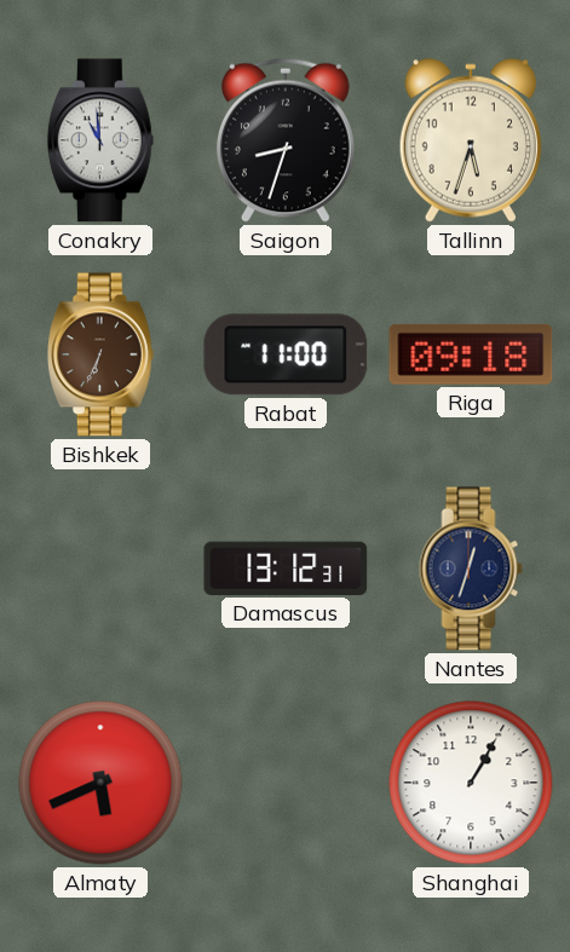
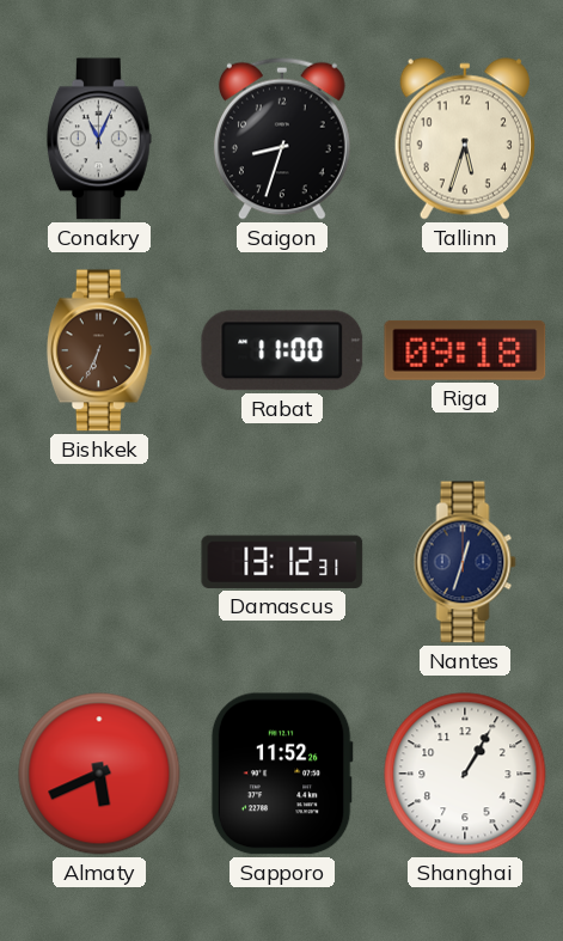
Conakry: 10:59 -> 11:04 (99, 139)
Sapporo: none -> 11:52 (282, 774)
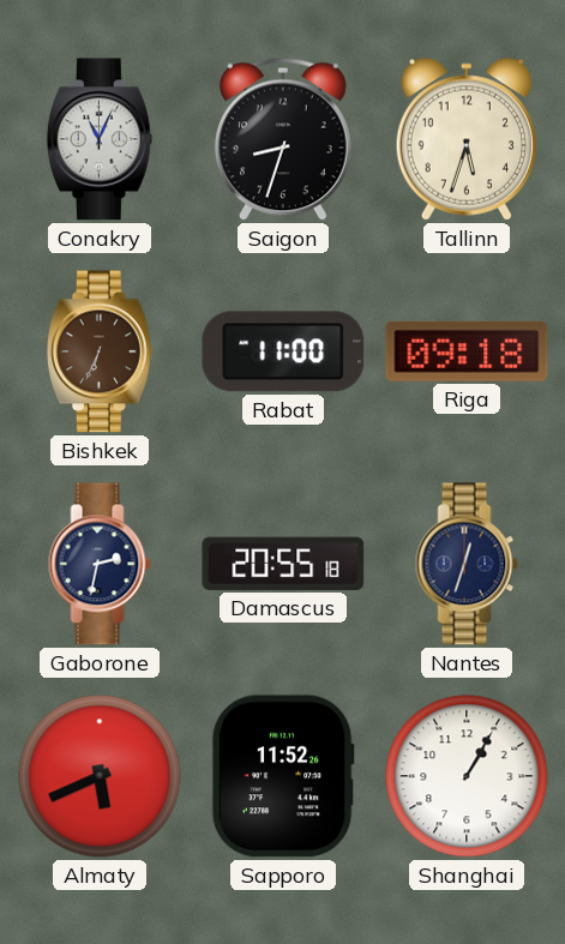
Gaborone: none -> 2:32 (100, 564)
Damascus: 13:12 -> 20:55 (283, 564)
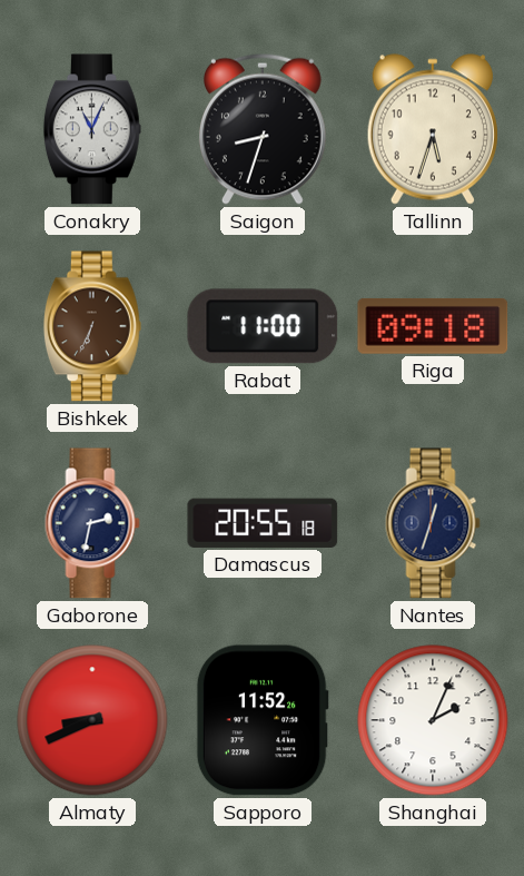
Almaty: 5:41 -> 8:41 (92, 720)
Shanghai: 1:05 -> 2:04 (433, 720)
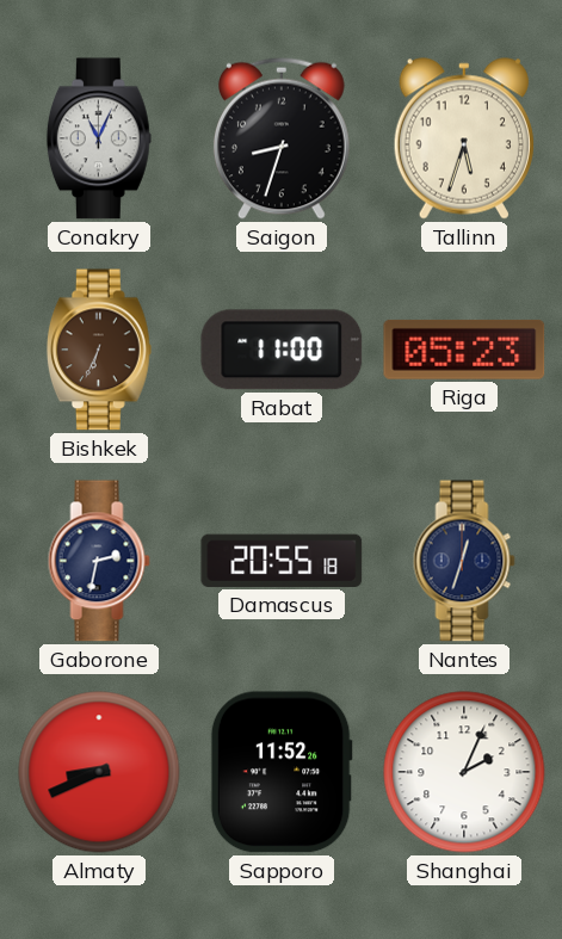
Riga: 09:18 -> 05:23 (464, 350)
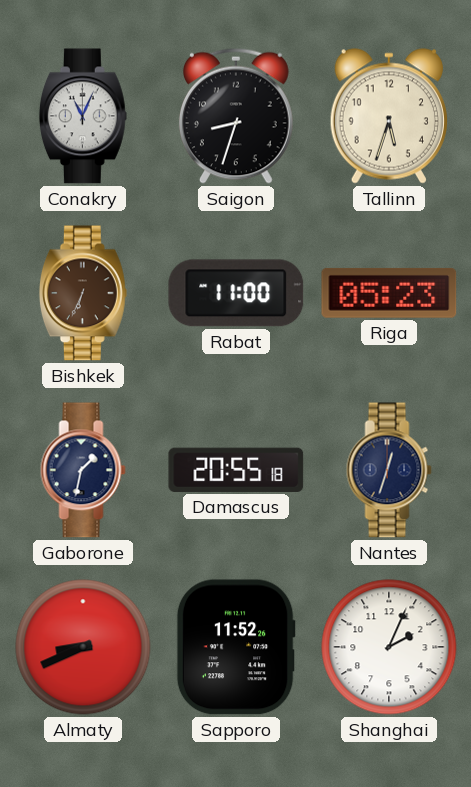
Gaborone: 2:32 -> 1:32 (83, 470)
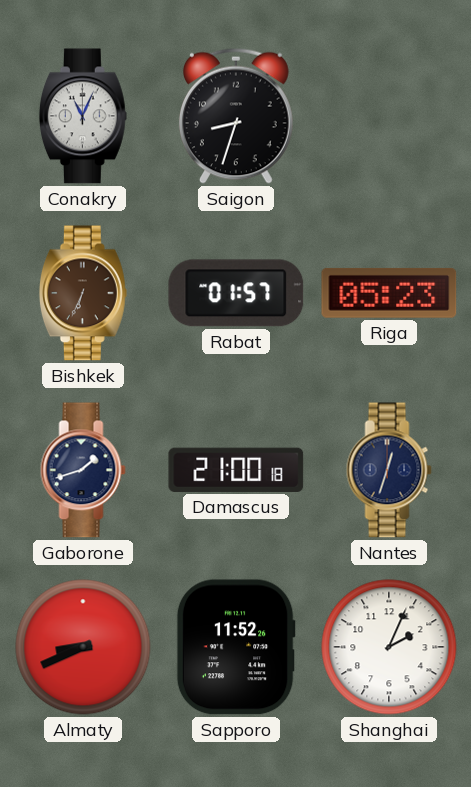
Tallinn: 5:33 -> none (389, 116)
Rabat: 11:00 -> 01:57 (236, 293)
Gaborone: 1:32 -> 1:42 (83, 470)
Damascus: 20:55 -> 21:00 (236, 470)
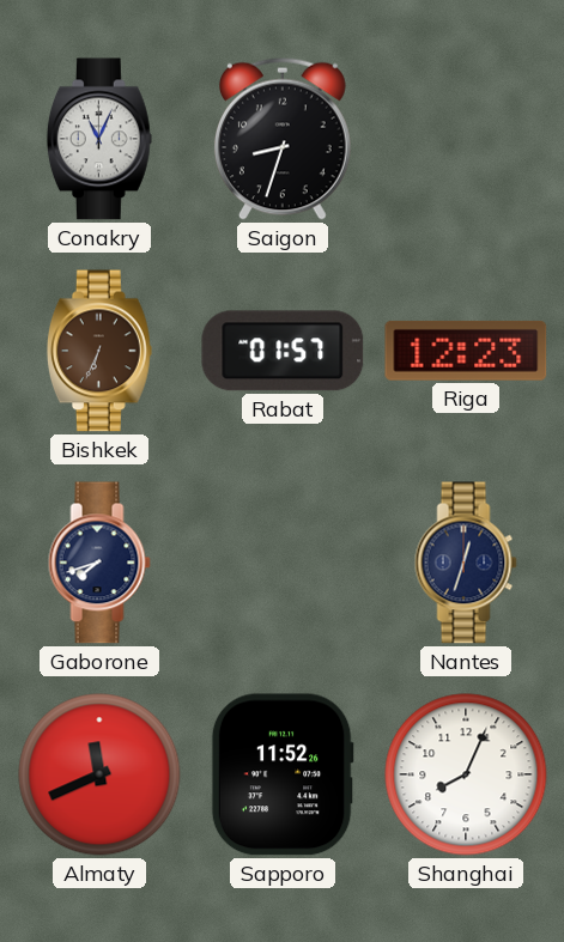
Riga: 05:23 -> 12:23 (466, 351)
Gaborone: 1:42 -> 7:42 (99, 563)
Damascus: 21:00 -> none (236, 470)
Almaty: 8:41 -> 11:41 (99, 774)
Shanghai: 2:04 -> 8:04 (466, 774)
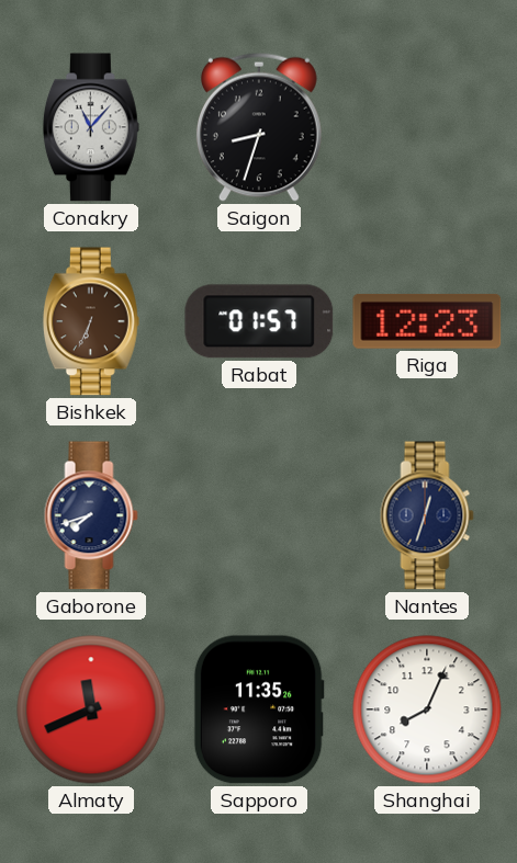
Conakry: 11:04 -> 11:07 (91, 127)
Sapporo: 11:52 -> 11:35 (259, 709)
